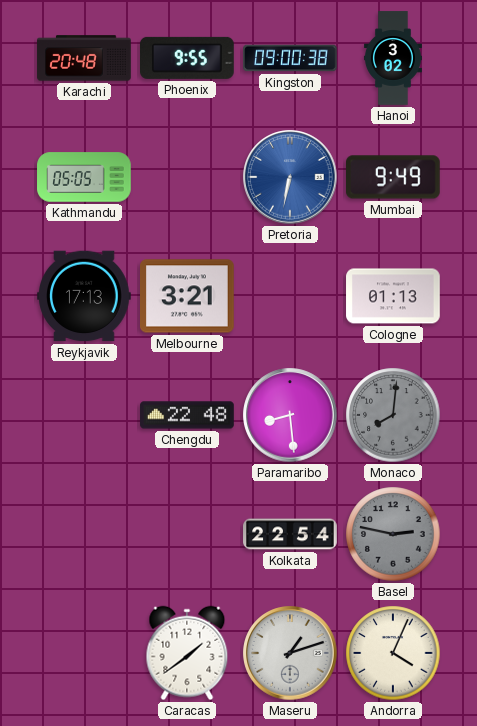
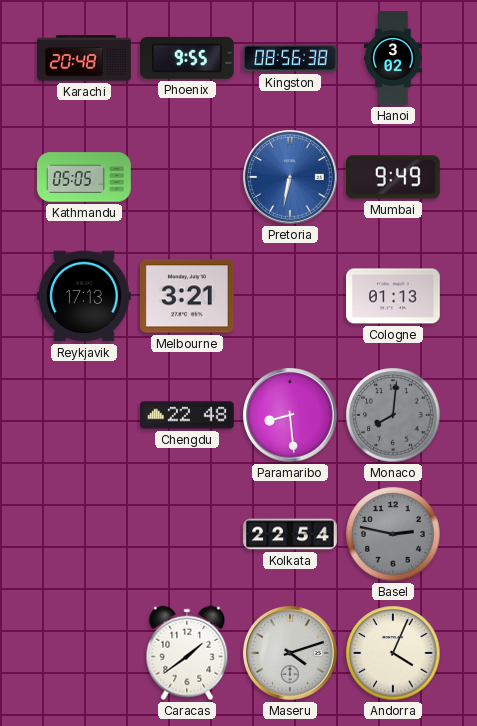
Kingston: 09:00 -> 08:56 (290, 58)
Maseru: 1:12 -> 4:12 (290, 653)
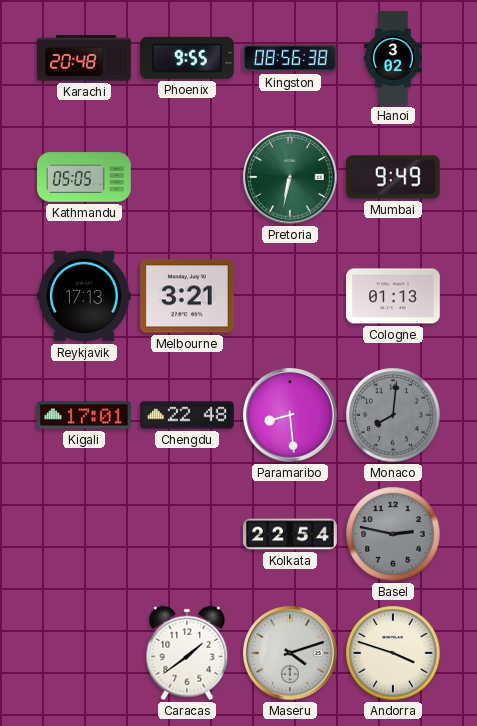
Pretoria dial: blue -> green (290, 177)
Kigali: none -> 17:01 (84, 415)
Andorra: 4:04 -> 3:48 (393, 653)
